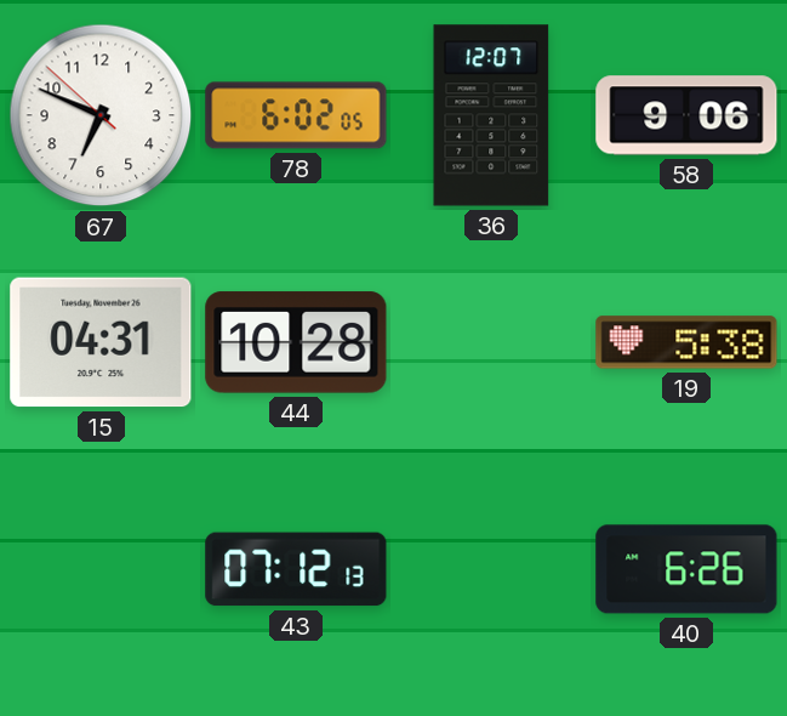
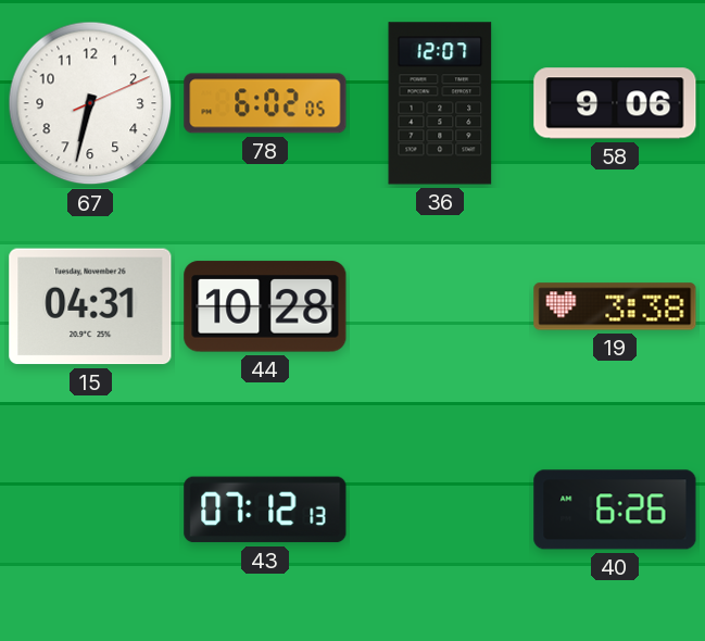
67: 6:48 -> 6:32 (90, 103)
19: 5:38 -> 3:38 (615, 306)
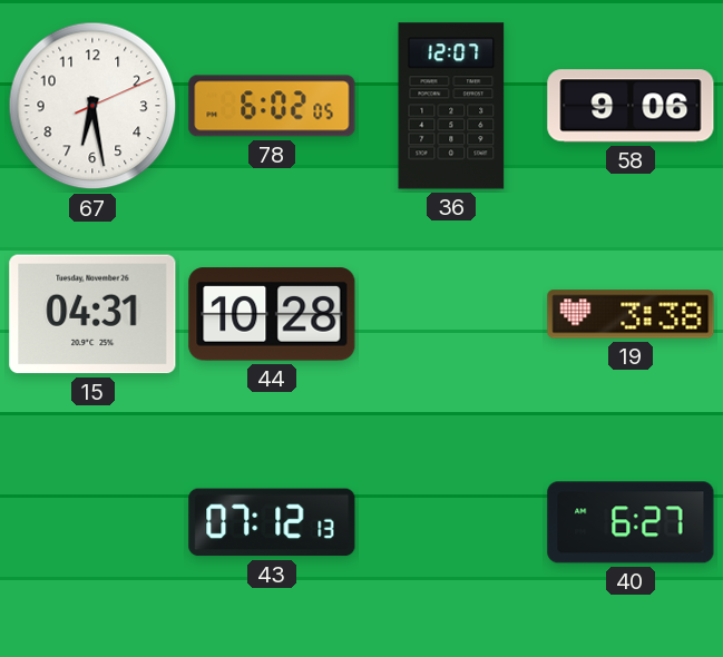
67: 6:32 -> 6:28 (92, 106)
40: 6:26 -> 6:27 (631, 522)
